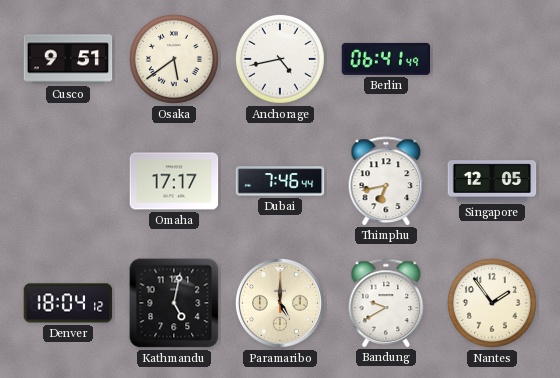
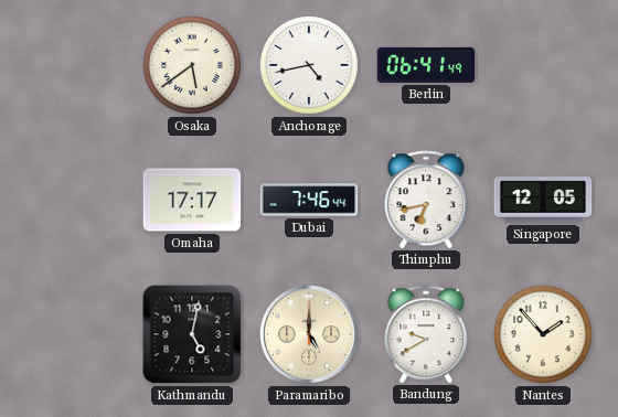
Cusco: 9:51 -> none (68, 59)
Denver: 18:04 -> none (68, 303)
Nantes: 1:54 -> 1:53 (543, 334)
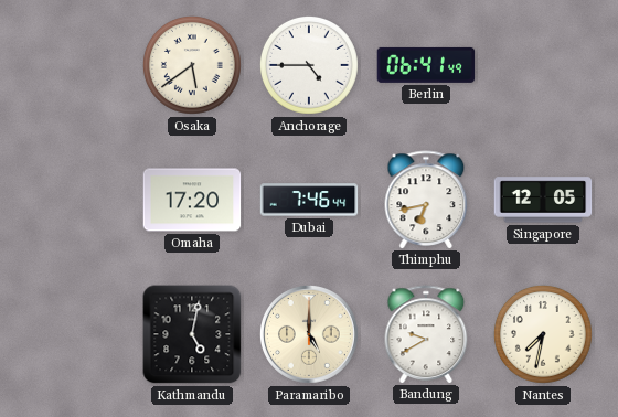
Anchorage: 4:43 -> 4:45 (309, 65)
Omaha: 17:17 -> 17:20 (192, 200)
Nantes: 1:53 -> 7:32 (543, 334)
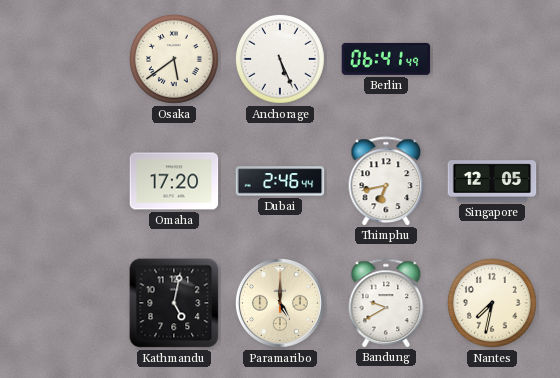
Anchorage: 4:45 -> 5:26 (280, 59)
Dubai: 7:46 -> 2:46 (280, 181)
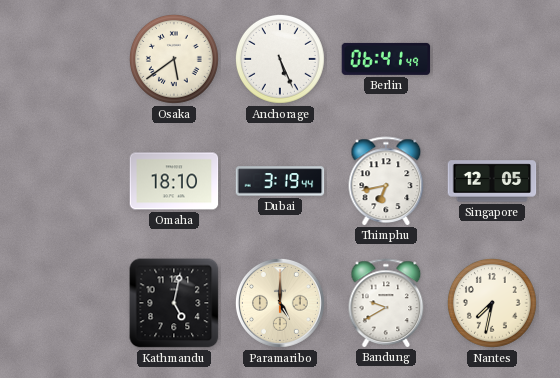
Omaha: 17:20 -> 18:10 (174, 181)
Dubai: 2:46 -> 3:19 (280, 181)
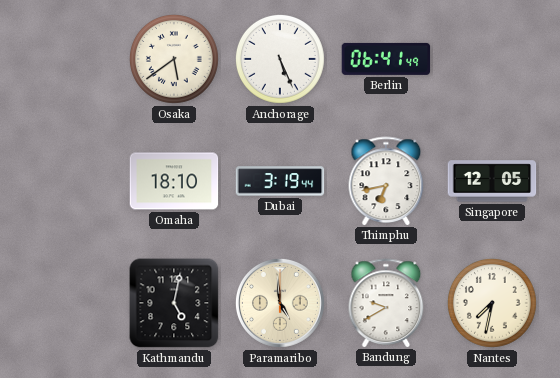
Paramaribo: 5:00 -> 4:59 (280, 303)
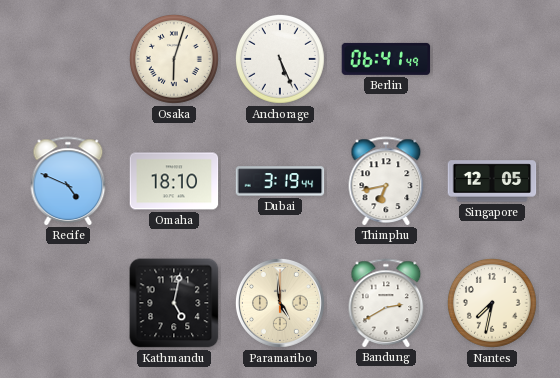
Osaka: 5:39 -> 6:03 (174, 59)
Recife: none -> 4:49 (68, 181)
Bandung: 9:40 -> 2:40 (386, 303)
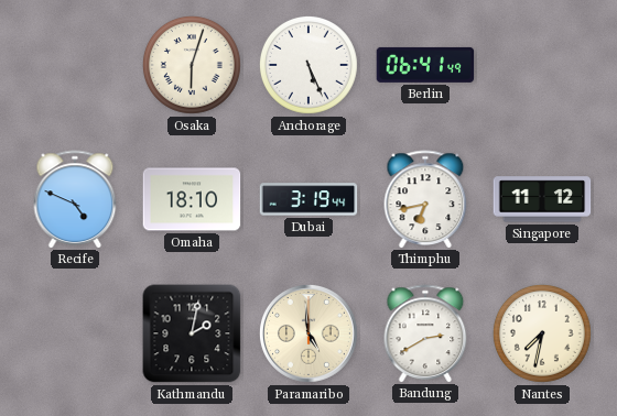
Singapore: 12:05 -> 11:12 (542, 199)
Kathmandu: 5:02 -> 2:02 (192, 333)
